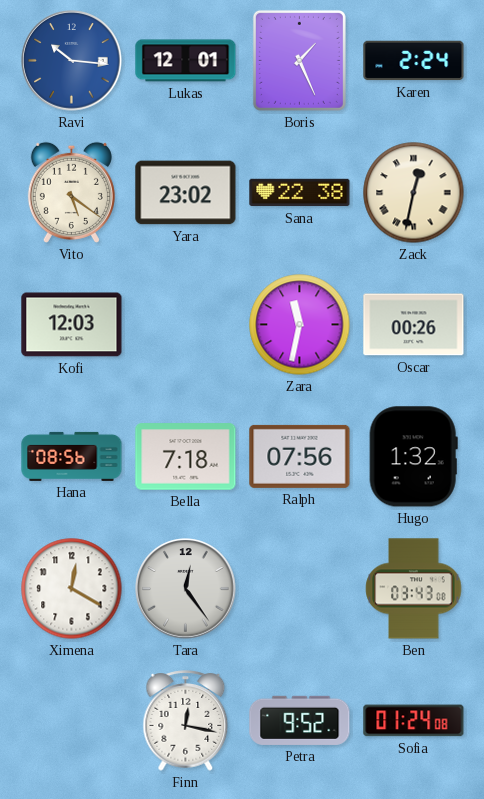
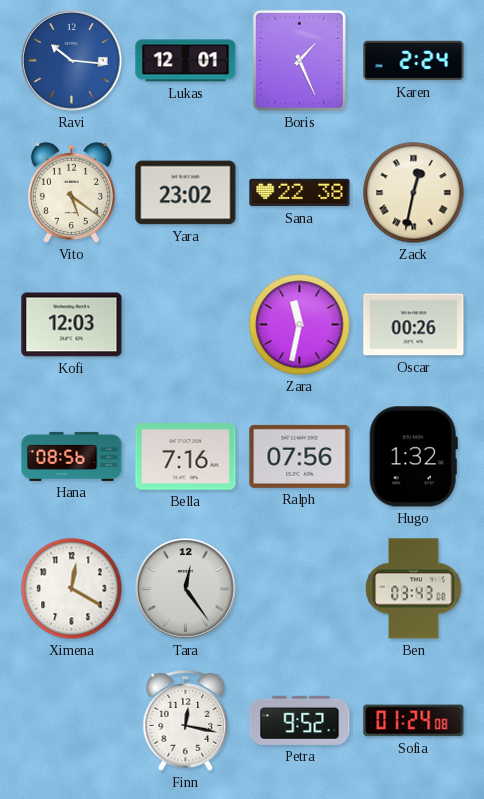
Bella: 7:18 -> 7:16 (186, 457)
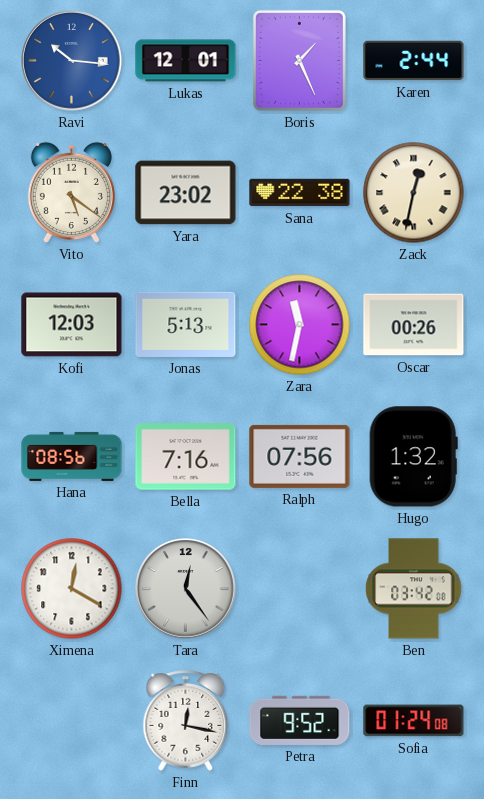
Karen: 2:24 -> 2:44 (414, 61)
Jonas: none -> 5:13 (186, 324)
Ben: 03:43 -> 03:42 (414, 589)
